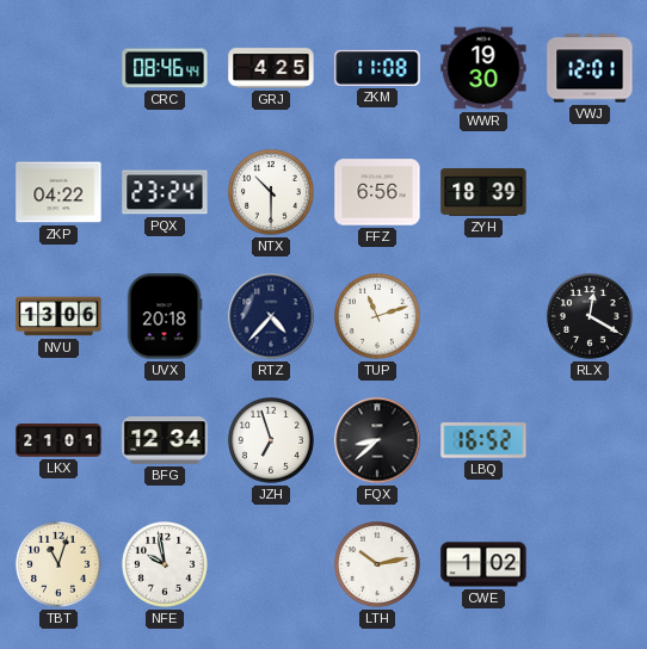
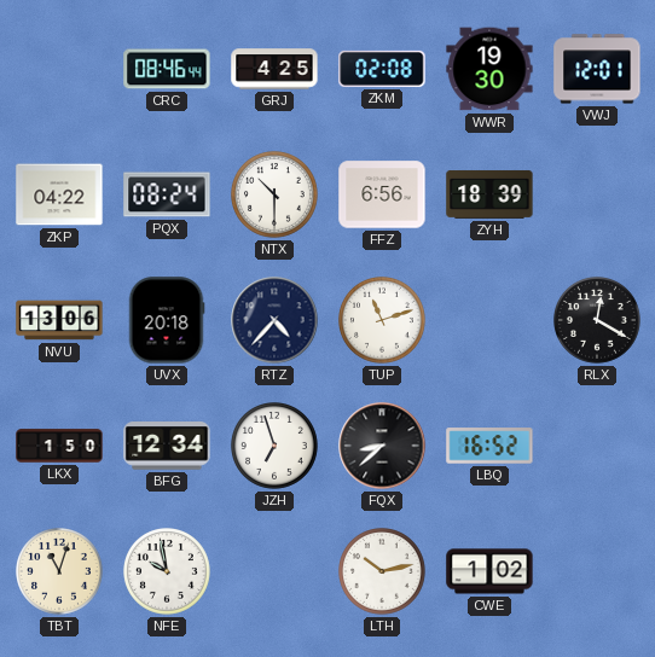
ZKM: 11:08 -> 02:08 (382, 69)
PQX: 23:24 -> 08:24 (167, 194)
LKX: 21:01 -> 1:50 (59, 446)
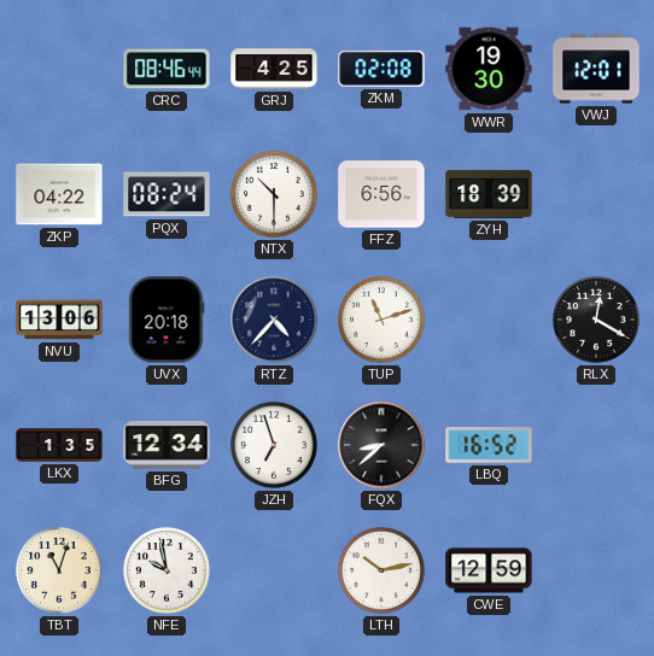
LKX: 1:50 -> 1:35 (59, 445)
CWE: 1:02 -> 12:59 (489, 570)
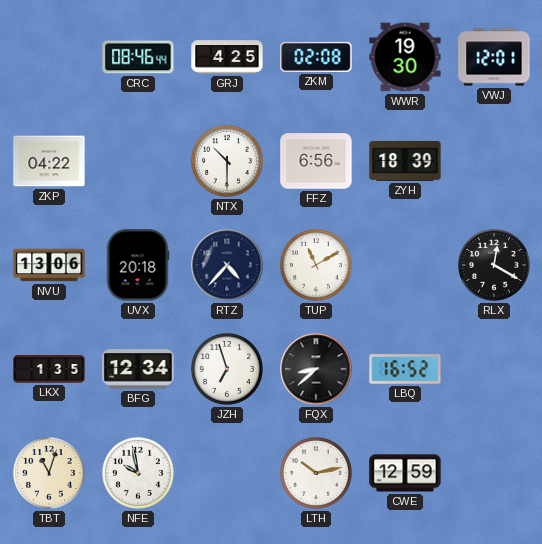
PQX: 08:24 -> none (167, 194)
TUP: 11:12 -> 11:10 (317, 266)
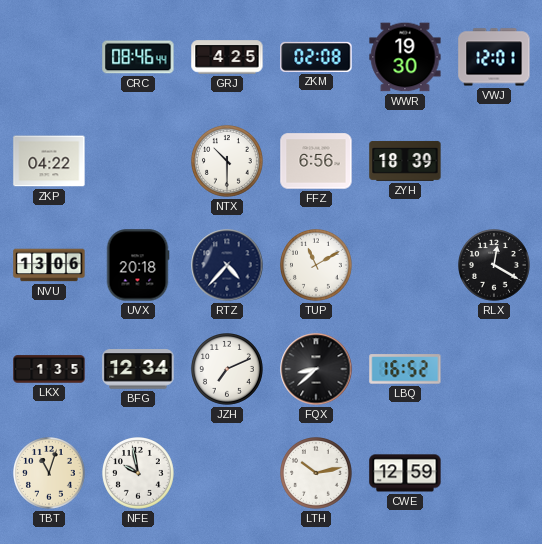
JZH: 6:57 -> 7:11 (228, 370)
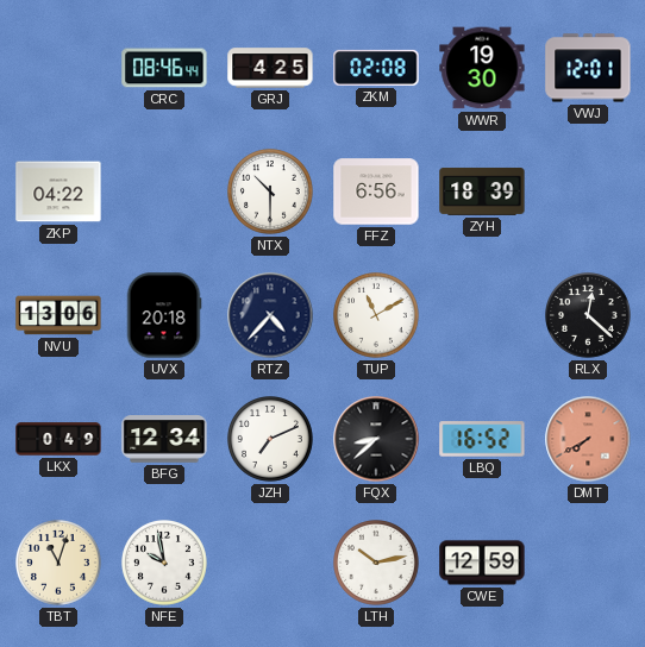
RLX: 12:20 -> 12:22 (589, 316)
LKX: 1:35 -> 0:49 (58, 439)
DMT: none -> 7:40 (588, 439)
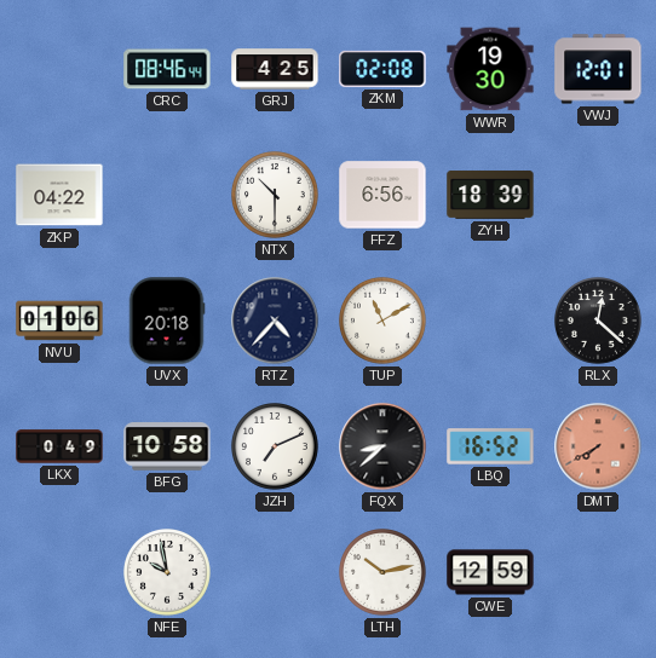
NVU: 13:06 -> 01:06 (59, 321)
BFG: 12:34 -> 10:58 (167, 446)
TBT: 11:03 -> none (60, 564)
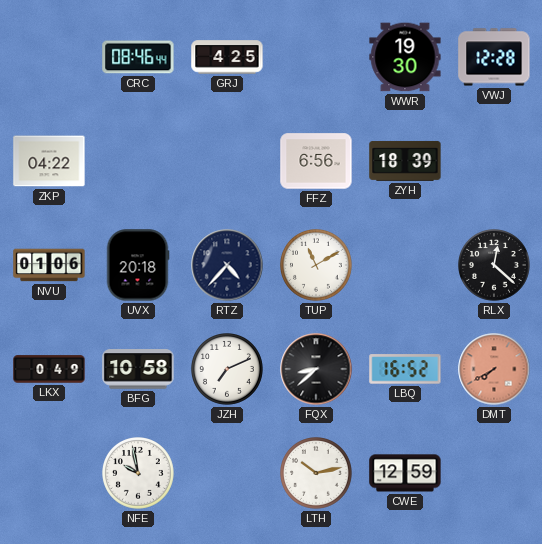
ZKM: 02:08 -> none (382, 69)
VWJ: 12:01 -> 12:28 (494, 57)
NTX: 10:30 -> none (276, 196)
